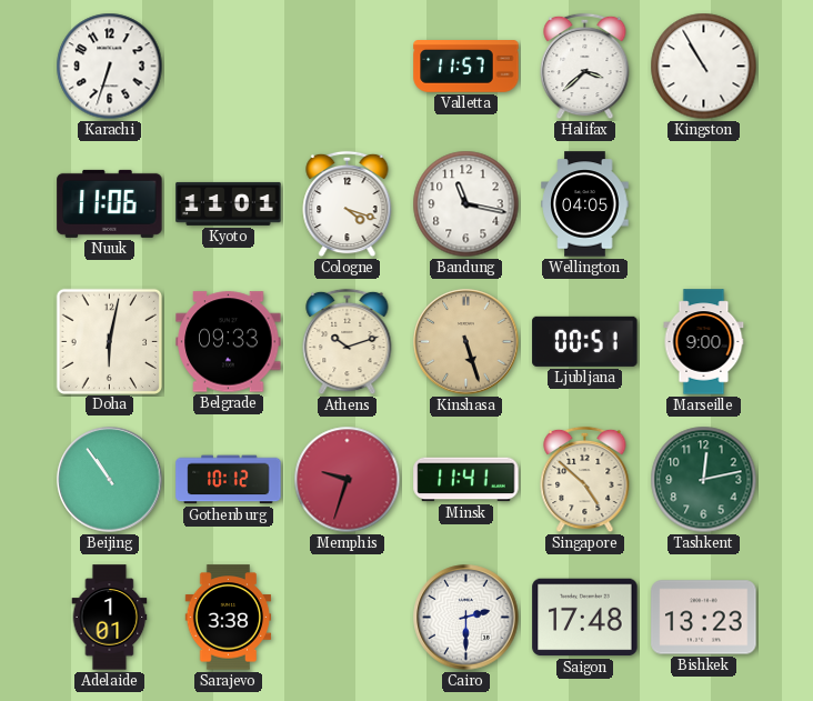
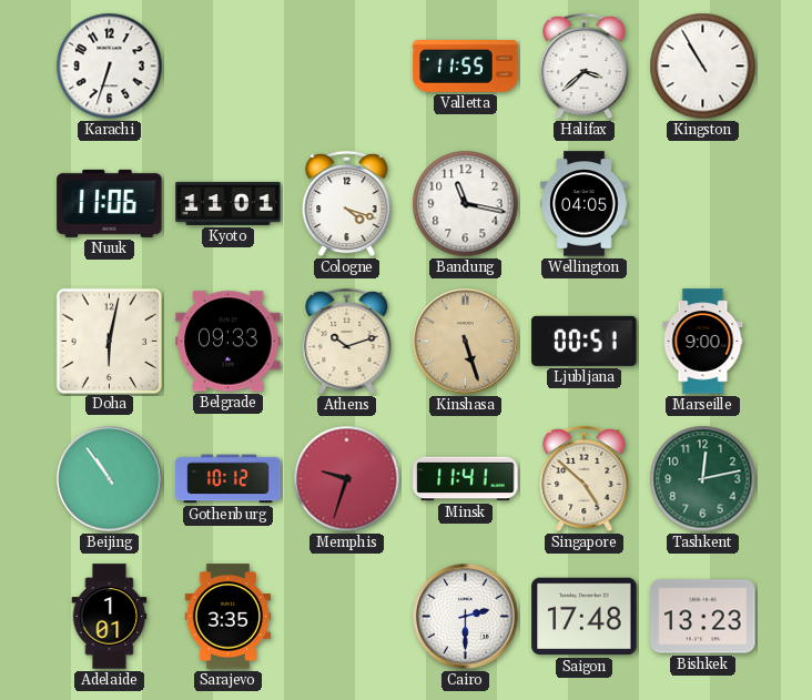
Valletta: 11:57 -> 11:55 (466, 67)
Sarajevo: 3:38 -> 3:35 (229, 617)
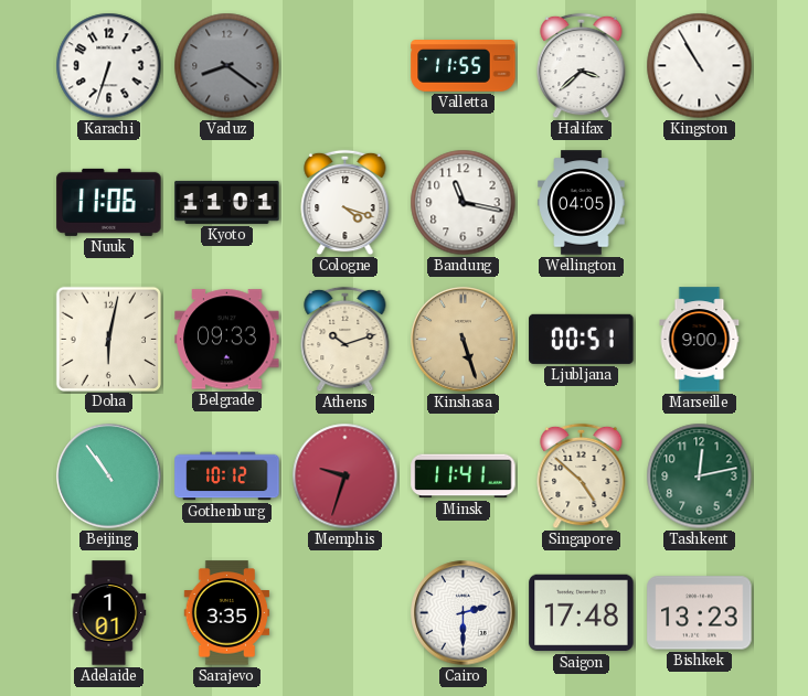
Vaduz: none -> 8:21 (227, 66)
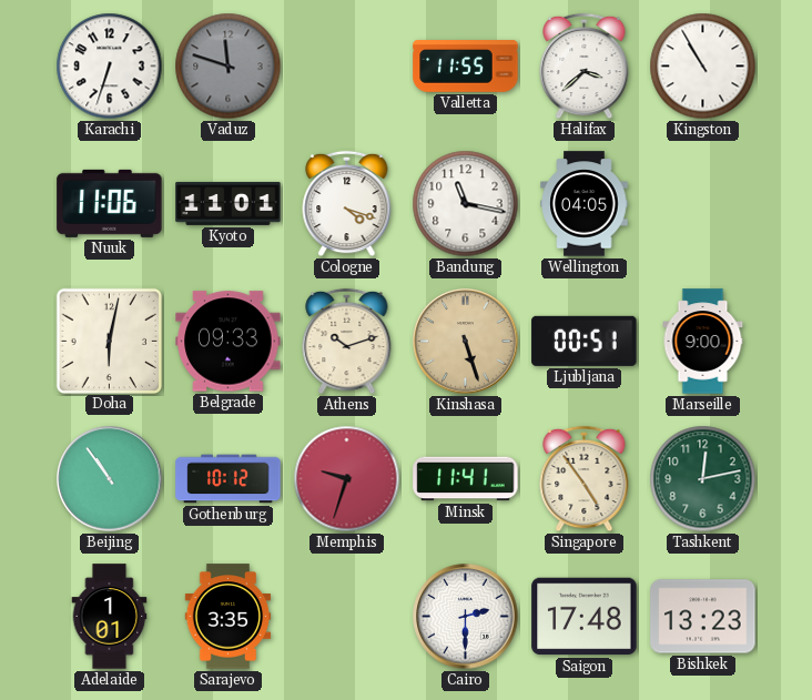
Vaduz: 8:21 -> 11:48 (229, 67)
Singapore: 4:52 -> 4:54 (585, 479)
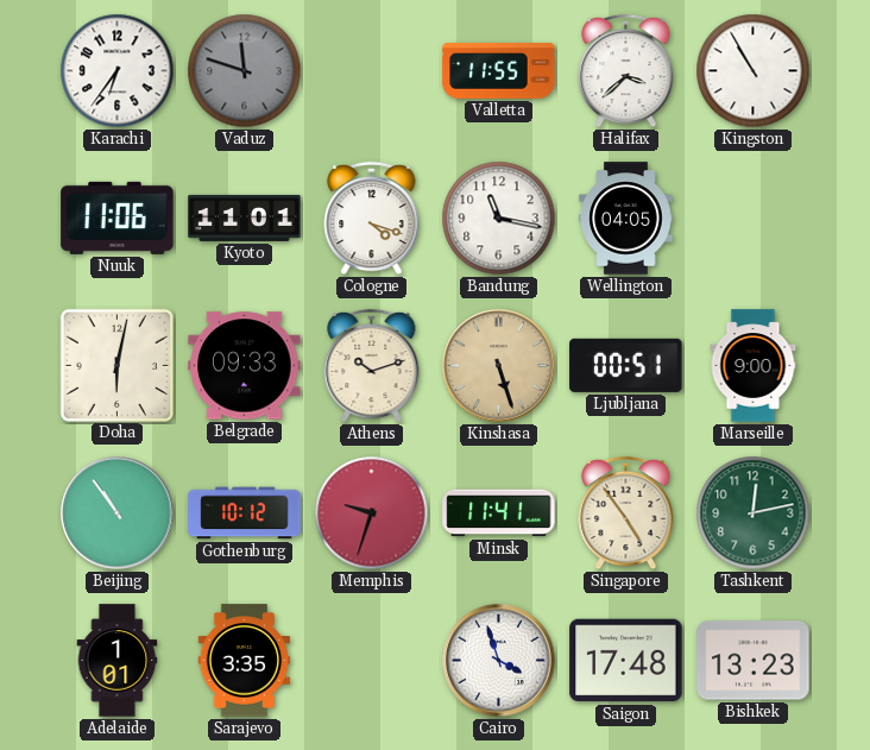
Karachi: 6:33 -> 6:36 (118, 71)
Cairo: 2:30 -> 3:57 (499, 661)
